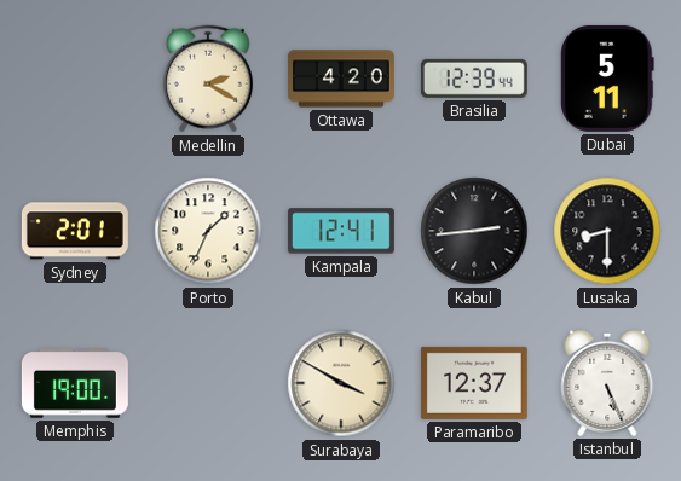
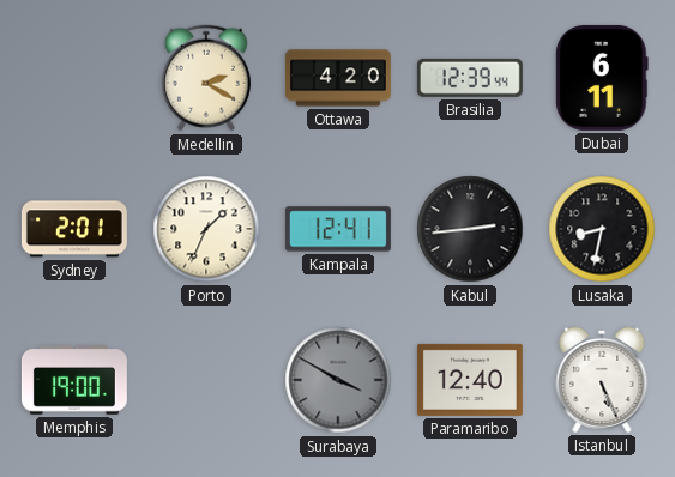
Dubai: 5:11 -> 6:11 (602, 78)
Lusaka: 8:30 -> 8:32 (602, 229)
Surabaya dial: cream -> grey (338, 380)
Paramaribo: 12:37 -> 12:40 (470, 380)
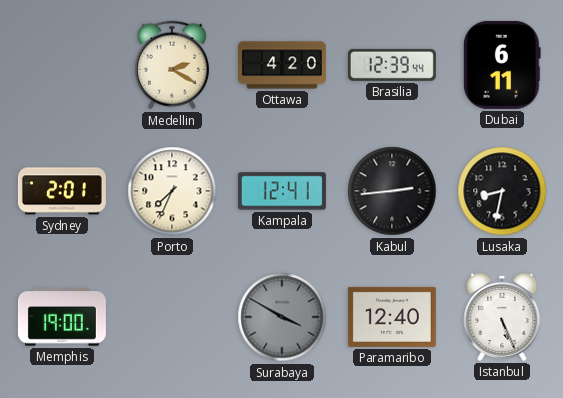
Porto: 1:34 -> 7:34 (172, 191)
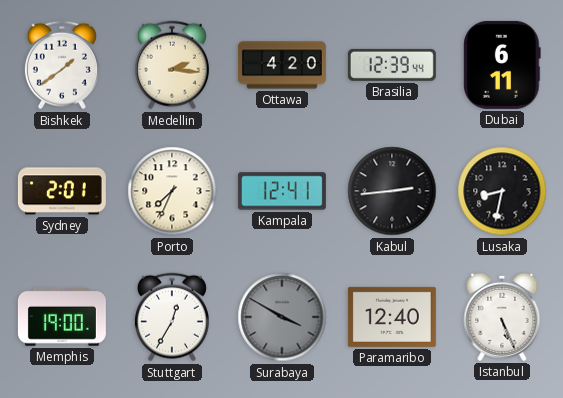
Bishkek: none -> 1:39 (62, 65)
Medellin: 2:20 -> 2:16 (172, 65)
Stuttgart: none -> 12:35 (172, 317)
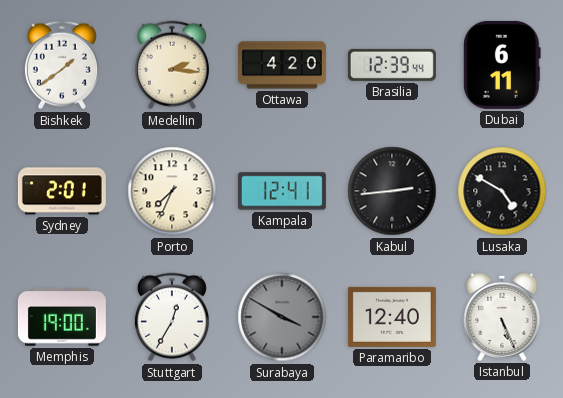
Lusaka: 8:32 -> 4:50 (502, 191)
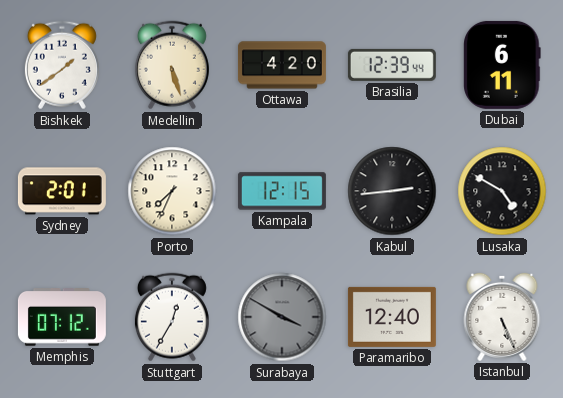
Medellin: 2:16 -> 5:27 (172, 65)
Kampala: 12:41 -> 12:15 (282, 191)
Memphis: 19:00 -> 07:12 (62, 318)
